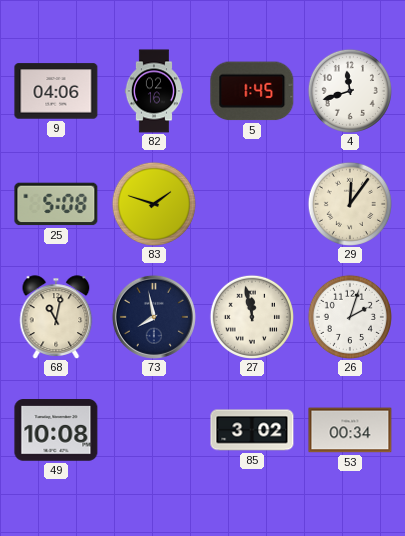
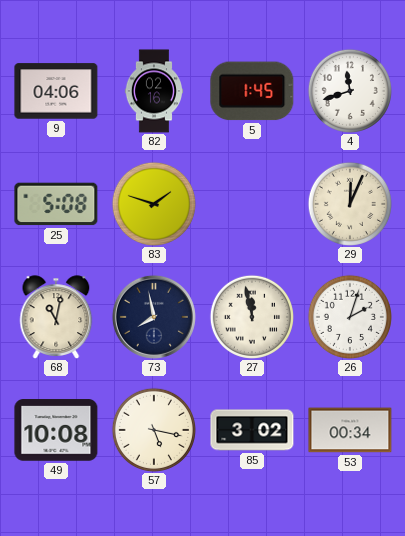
29: 12:06 -> 12:04 (350, 204)
57: none -> 5:17 (154, 430)
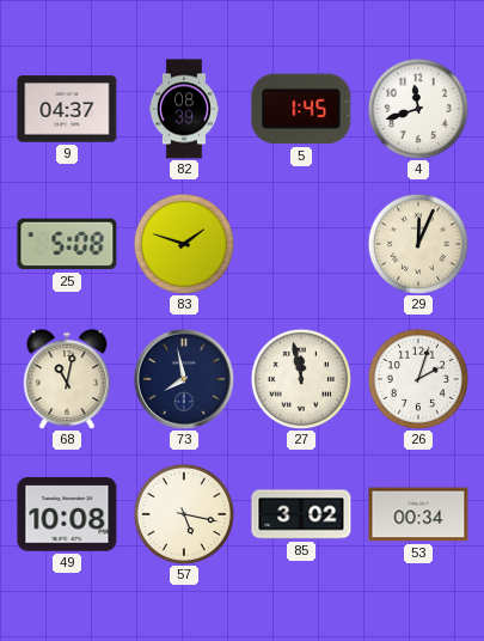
9: 04:06 -> 04:37 (67, 109)
82: 02:16 -> 08:39 (183, 109)
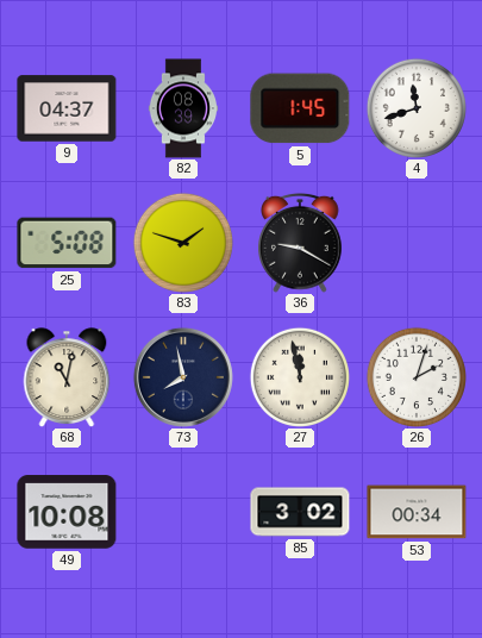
36: none -> 9:20 (301, 243)
29: 12:04 -> none (418, 244)
57: 5:17 -> none (184, 514)
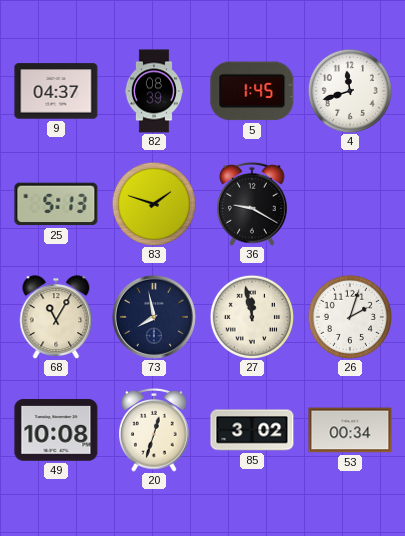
25: 5:08 -> 5:13 (56, 204)
68: 11:02 -> 11:05 (56, 317)
20: none -> 12:33 (155, 430)
